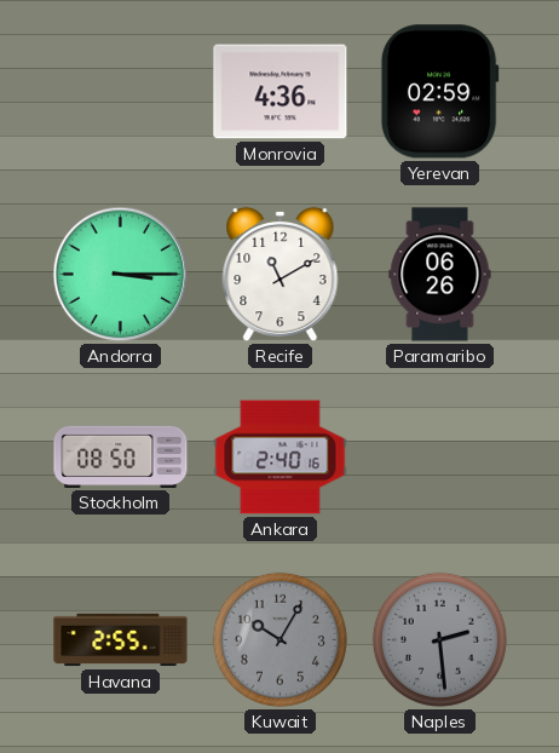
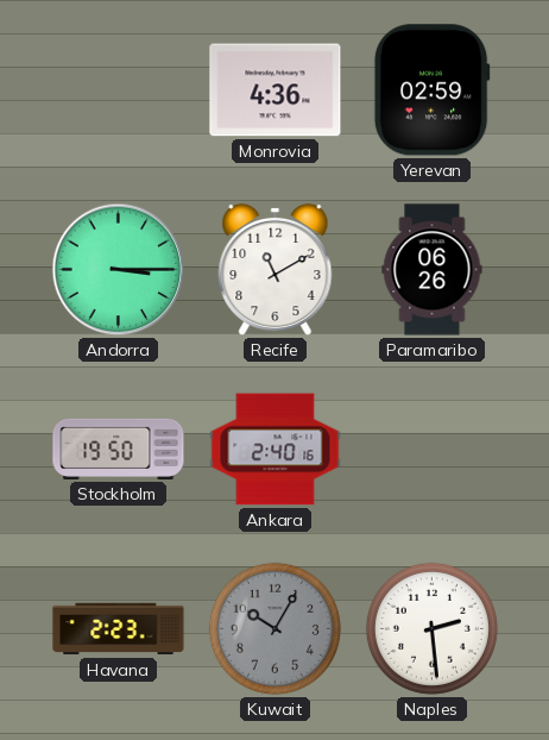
Stockholm: 08:50 -> 19:50 (119, 449)
Havana: 2:55 -> 2:23 (119, 629)
Naples dial: grey -> white (431, 628)
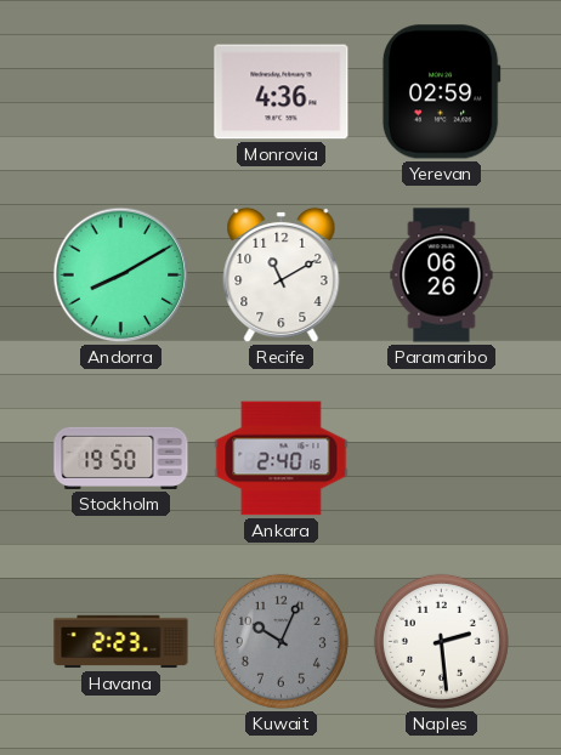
Andorra: 3:15 -> 8:10 (121, 276)
Kuwait: 10:05 -> 10:04 (280, 641)
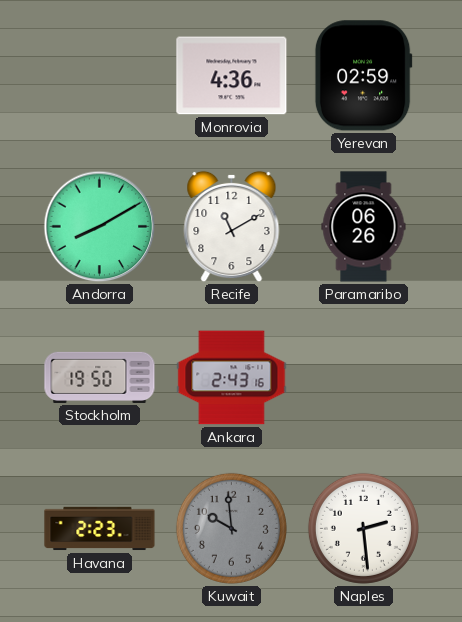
Ankara: 2:40 -> 2:43 (232, 378)
Kuwait: 10:04 -> 9:59 (231, 528)
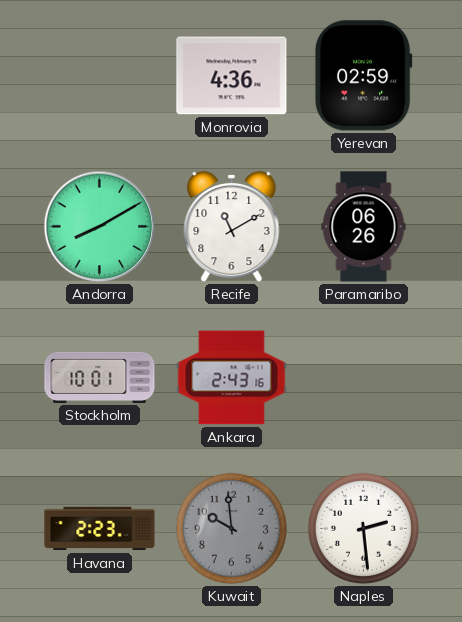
Stockholm: 19:50 -> 10:01 (100, 377)
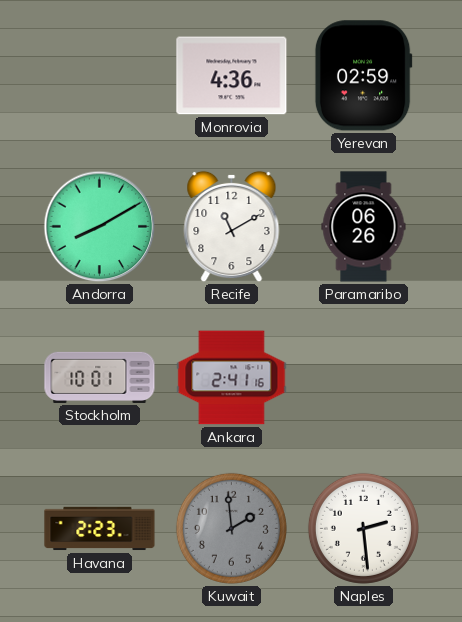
Ankara: 2:43 -> 2:41 (232, 378)
Kuwait: 9:59 -> 1:59 (231, 528)
